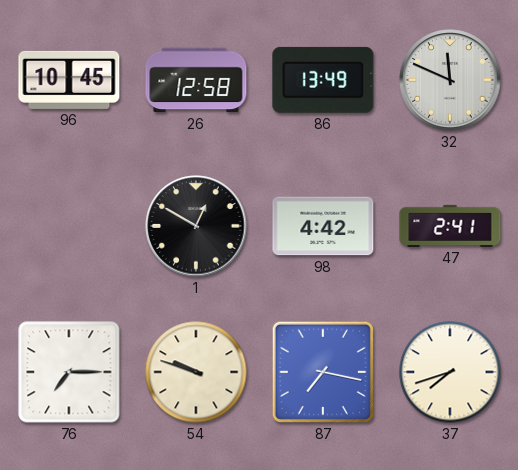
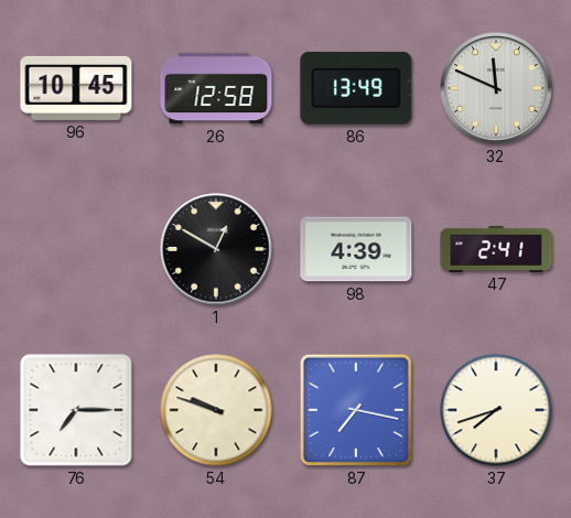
98: 4:42 -> 4:39 (356, 249)
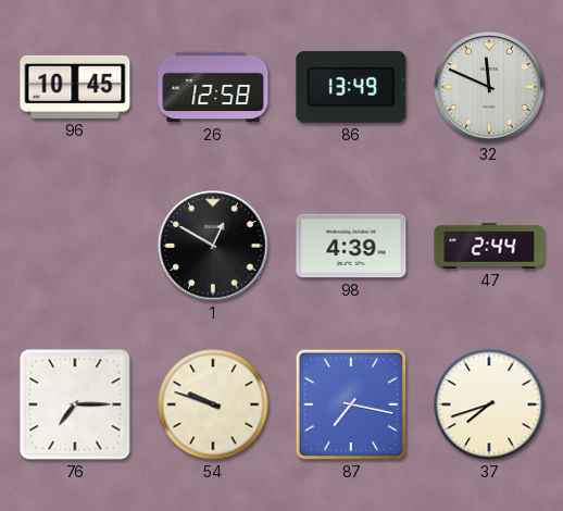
47: 2:41 -> 2:44 (489, 246)
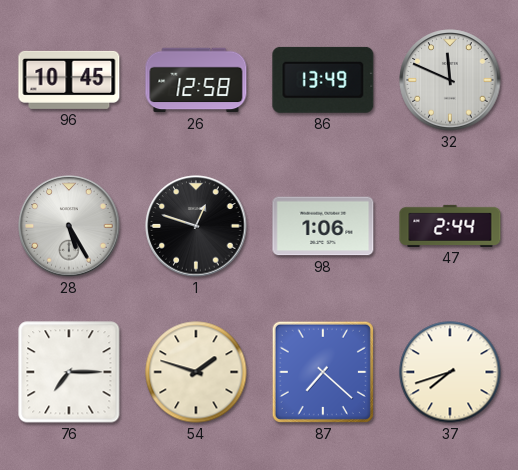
28: none -> 5:25 (69, 226)
1: 12:50 -> 12:48 (196, 226)
98: 4:39 -> 1:06 (323, 226)
54: 9:48 -> 1:48 (196, 372)
87: 7:17 -> 7:22 (323, 372)
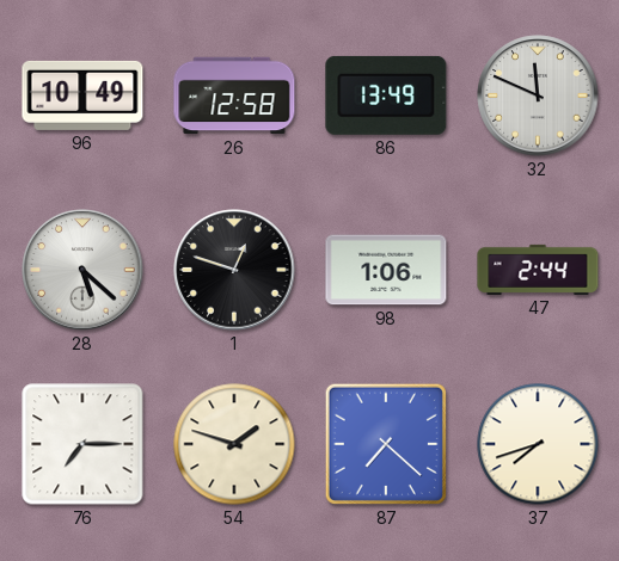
96: 10:45 -> 10:49 (82, 95)
28: 5:25 -> 5:22 (82, 270)
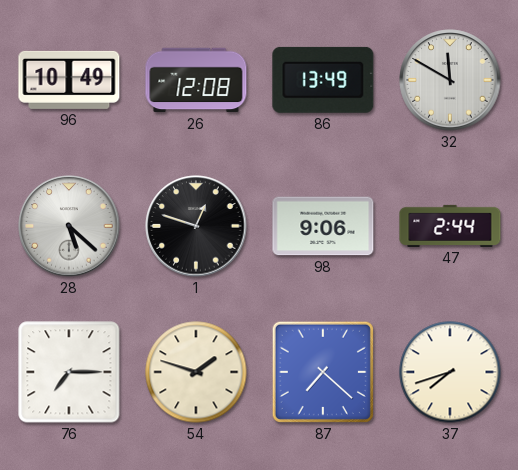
26: 12:58 -> 12:08 (196, 80)
32: 11:49 -> 11:50 (450, 80)
98: 1:06 -> 9:06 (323, 226)
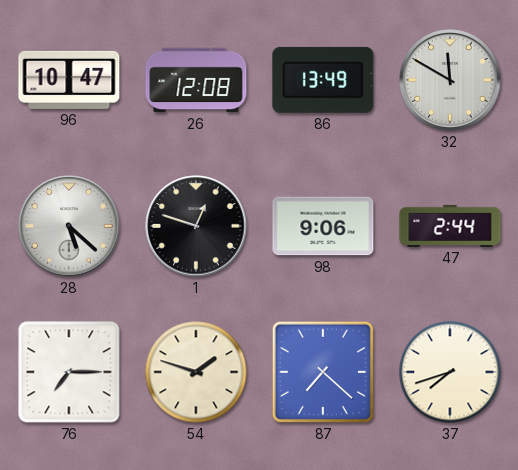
96: 10:49 -> 10:47 (69, 80)
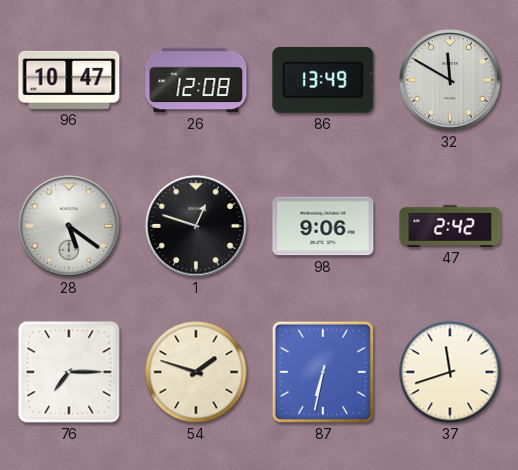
28: 5:22 -> 5:21 (69, 226)
47: 2:44 -> 2:42 (450, 226)
87: 7:22 -> 6:32 (323, 372)
37: 7:42 -> 11:42 (450, 372)
